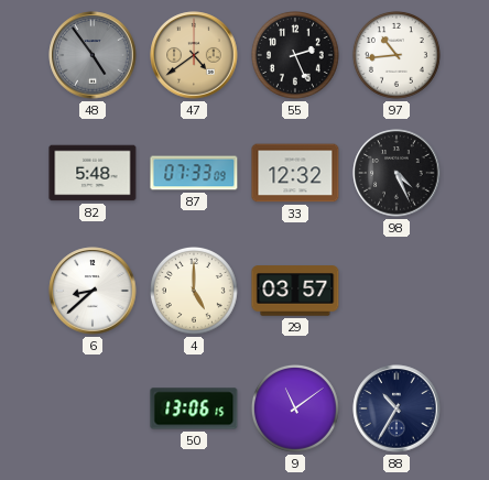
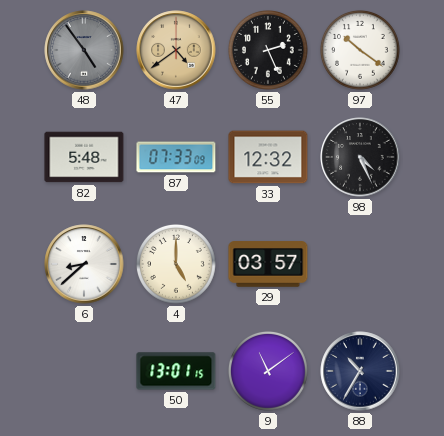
97: 10:44 -> 10:21 (361, 51)
50: 13:06 -> 13:01 (176, 371)
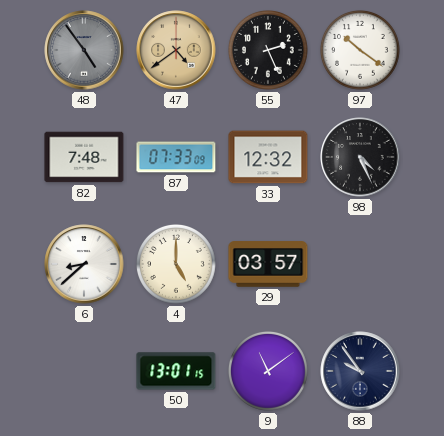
82: 5:48 -> 7:48 (84, 157)
88: 10:35 -> 9:54 (360, 371)
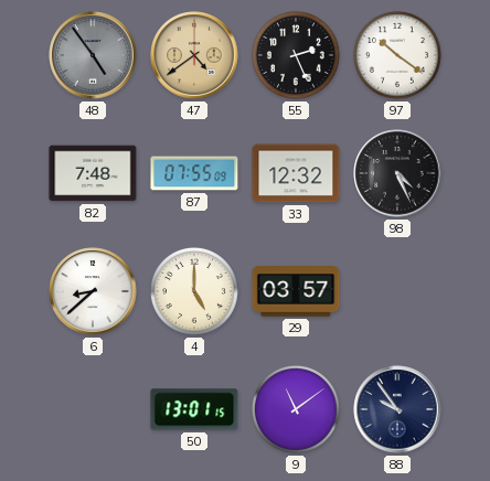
87: 07:33 -> 07:55 (194, 173)
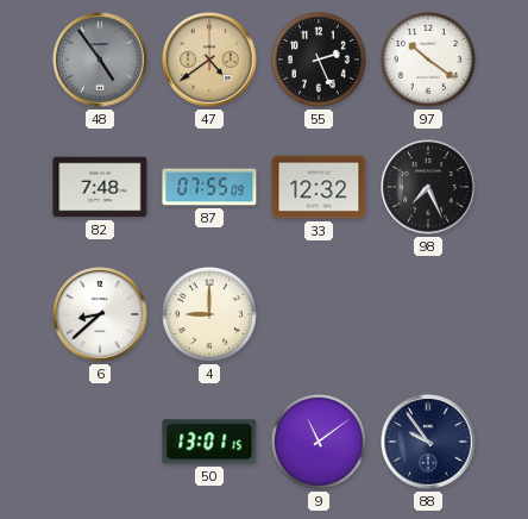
98: 4:26 -> 7:26 (428, 187)
4: 5:00 -> 9:00 (210, 315)
29: 03:57 -> none (296, 291)
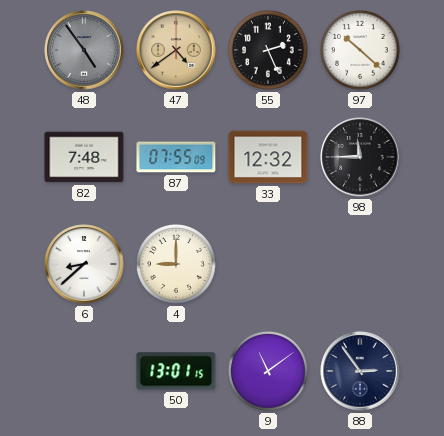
97: 10:21 -> 10:22 (361, 51)
98: 7:26 -> 11:45 (360, 157)
88: 9:54 -> 2:54 (360, 371)
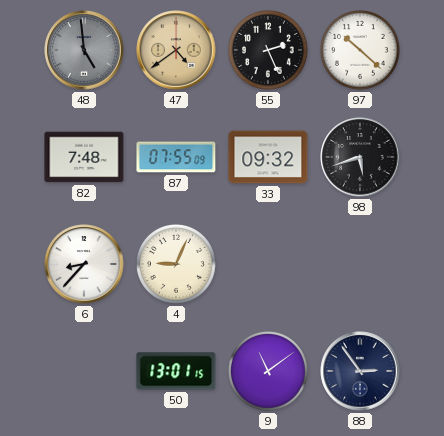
48: 4:54 -> 4:59 (84, 50)
33: 12:32 -> 09:32 (268, 157)
98: 11:45 -> 5:42 (360, 157)
6: 8:38 -> 8:37 (84, 264)
4: 9:00 -> 9:04 (177, 265)
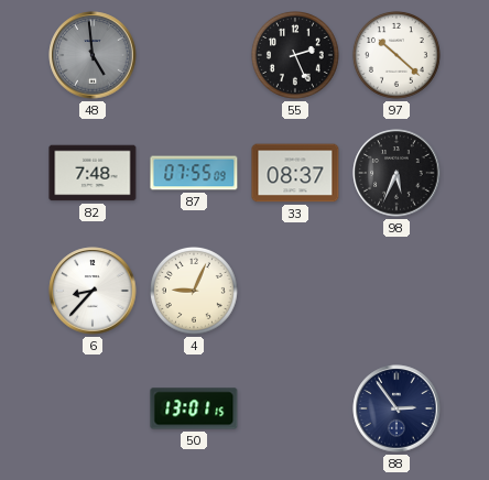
47: 4:39 -> none (176, 50)
33: 09:32 -> 08:37 (295, 173)
98: 5:42 -> 5:34 (396, 173)
9: 11:09 -> none (269, 372)
